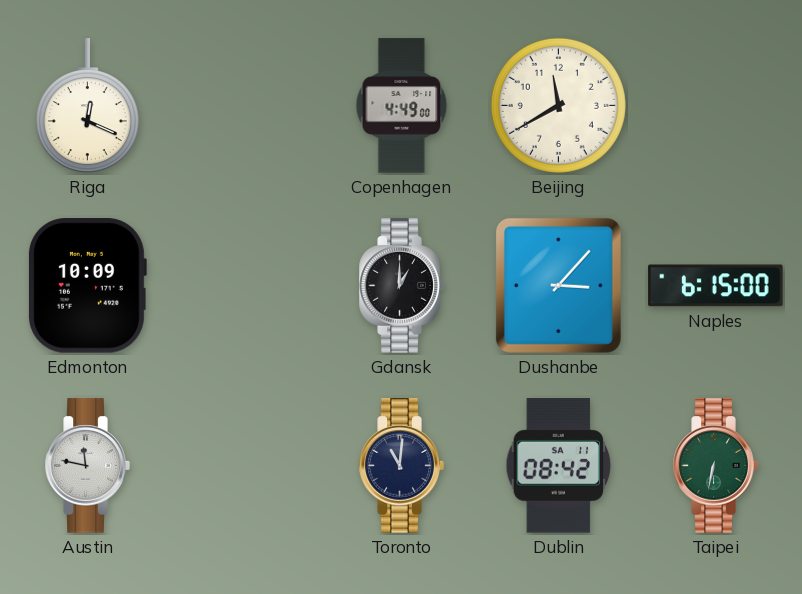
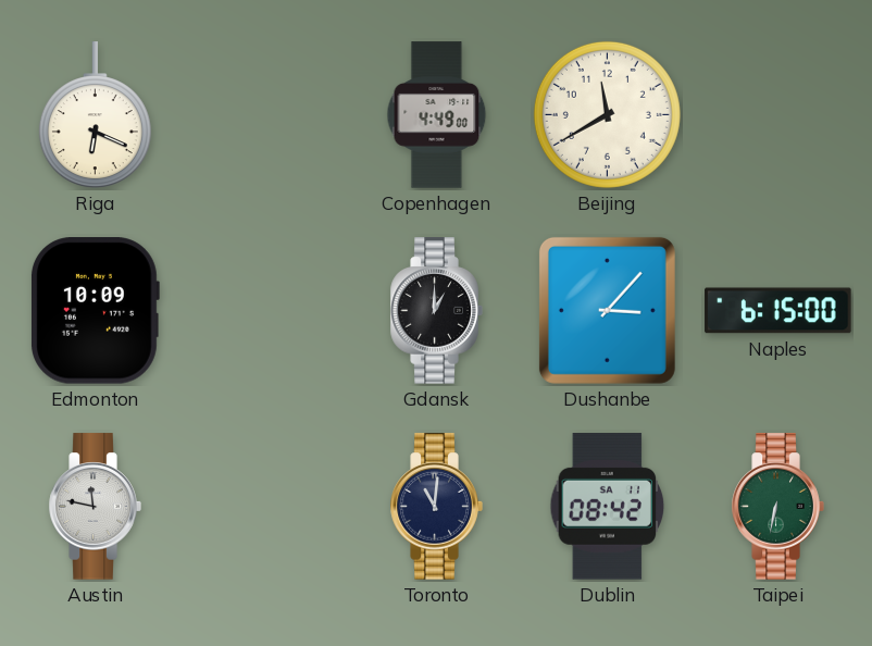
Riga: 12:19 -> 6:19 (95, 115)
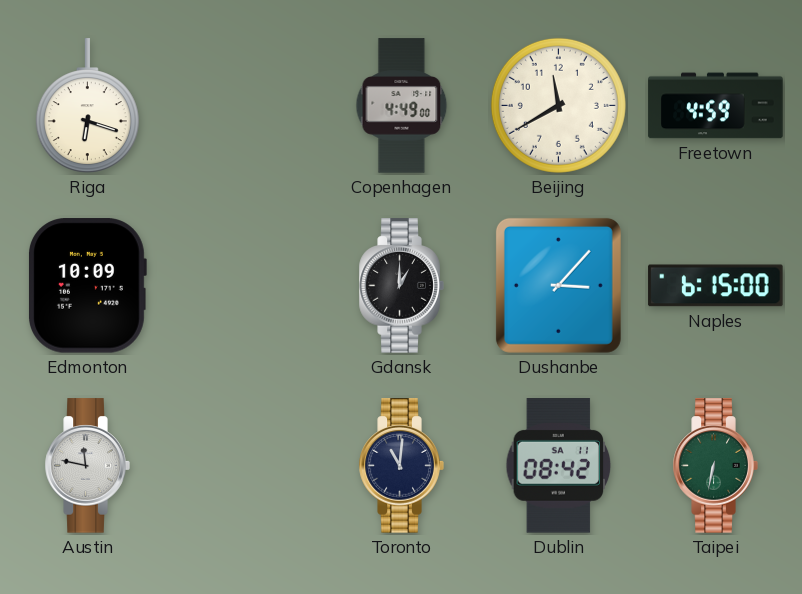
Riga: 6:19 -> 6:18 (87, 106)
Freetown: none -> 4:59 (716, 106)
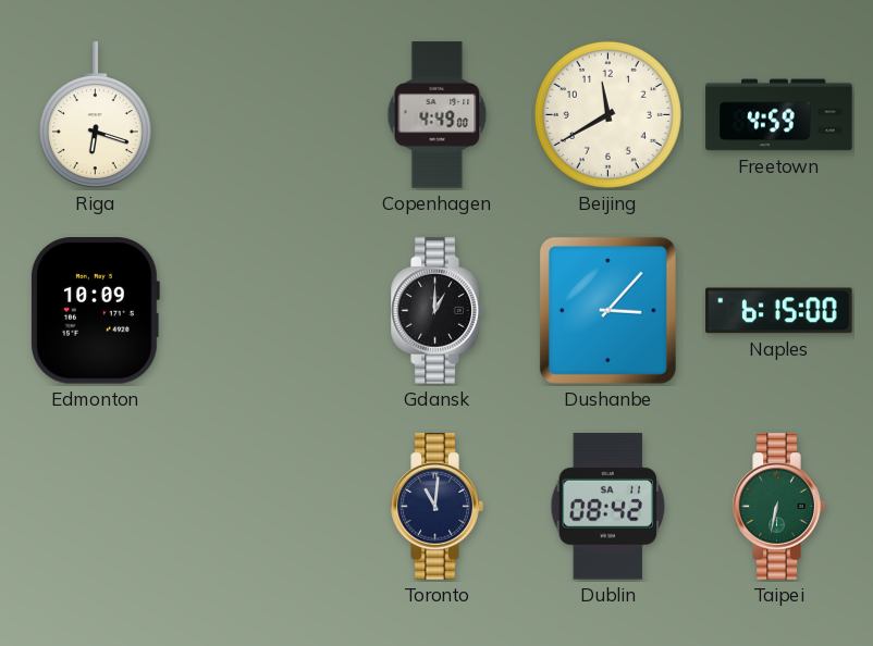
Austin: 11:47 -> none (87, 466)
